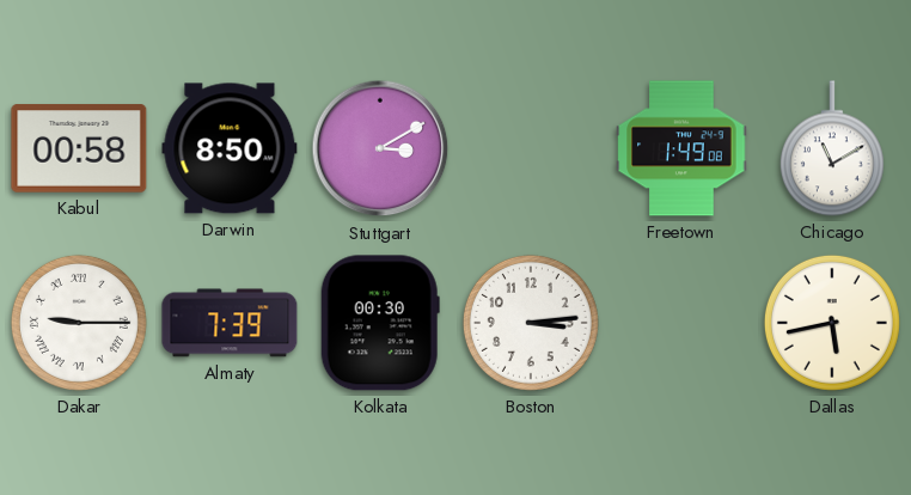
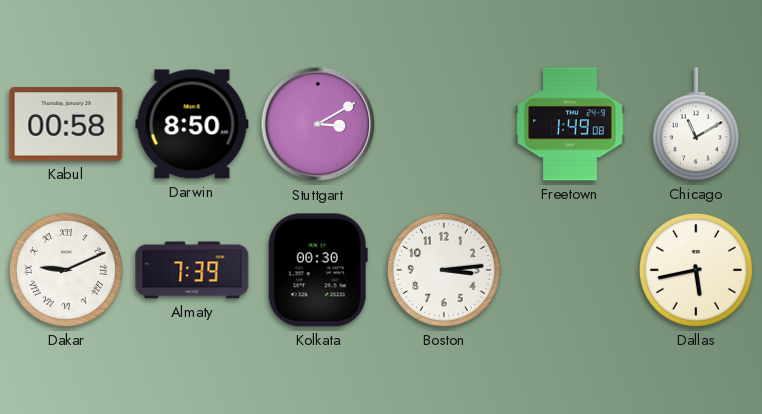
Dakar: 9:15 -> 9:11 (66, 270)
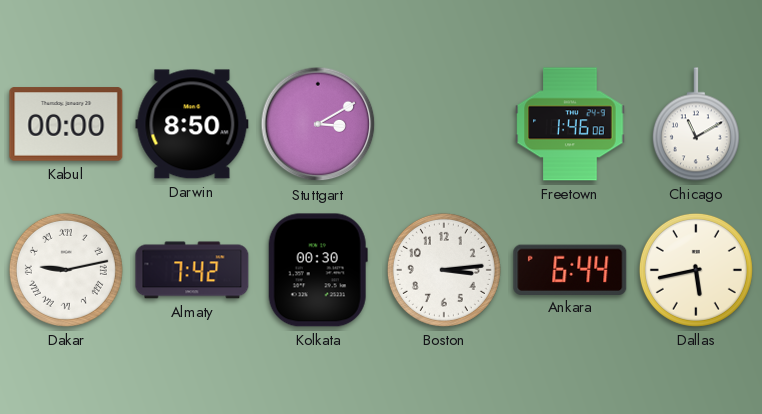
Kabul: 00:58 -> 00:00 (66, 124)
Freetown: 1:49 -> 1:46 (570, 124)
Dakar: 9:11 -> 9:13 (66, 270)
Almaty: 7:39 -> 7:42 (192, 270)
Ankara: none -> 6:44 (570, 269)
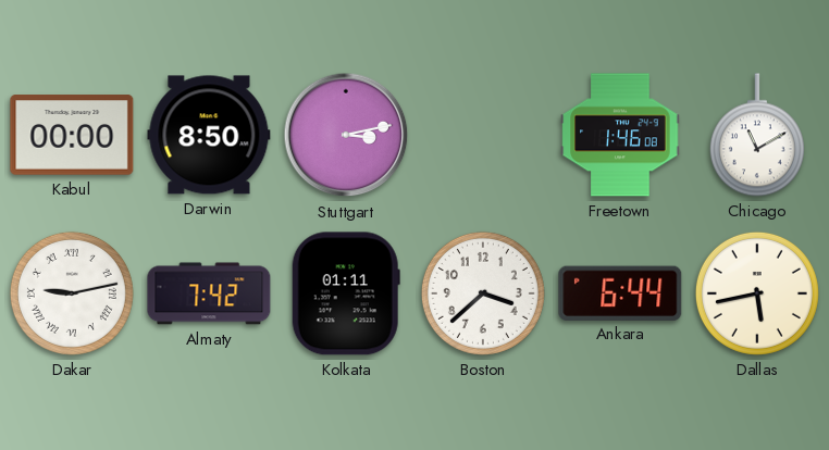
Stuttgart: 3:10 -> 3:13 (346, 135)
Kolkata: 00:30 -> 01:11 (346, 293)
Boston: 3:14 -> 3:38 (483, 293)
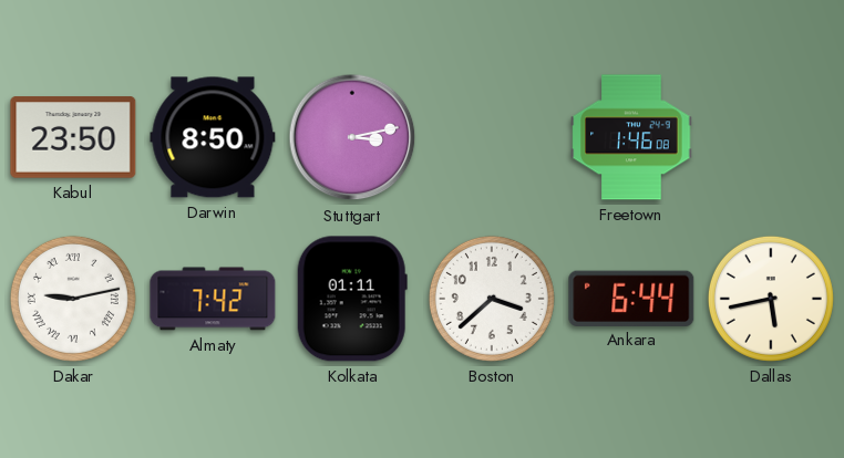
Kabul: 00:00 -> 23:50 (73, 137)
Chicago: 11:10 -> none (757, 135)
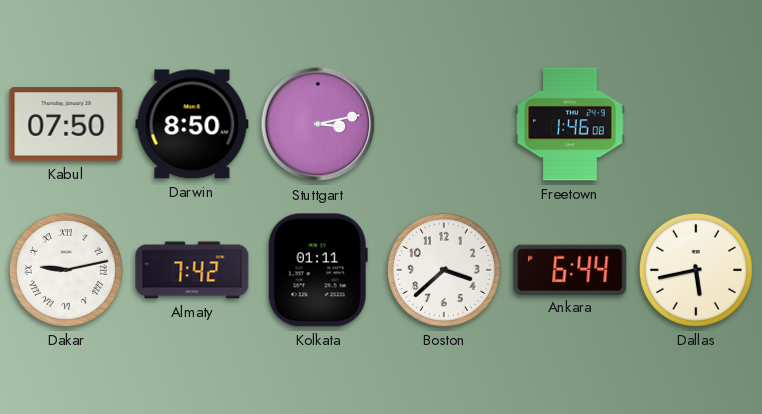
Kabul: 23:50 -> 07:50 (66, 124)
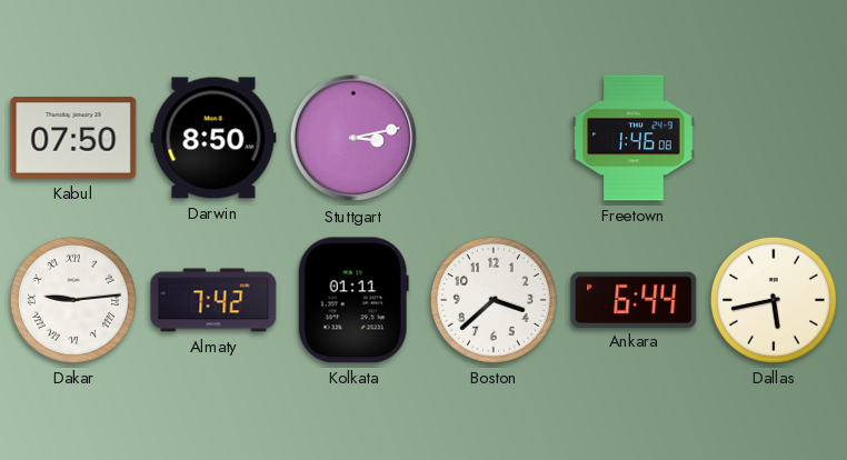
Dakar: 9:13 -> 9:14 (73, 300)
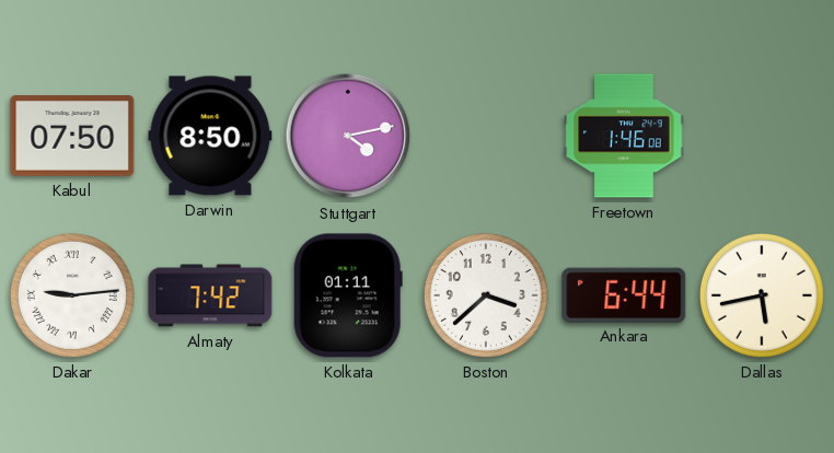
Stuttgart: 3:13 -> 4:13 (348, 136)
